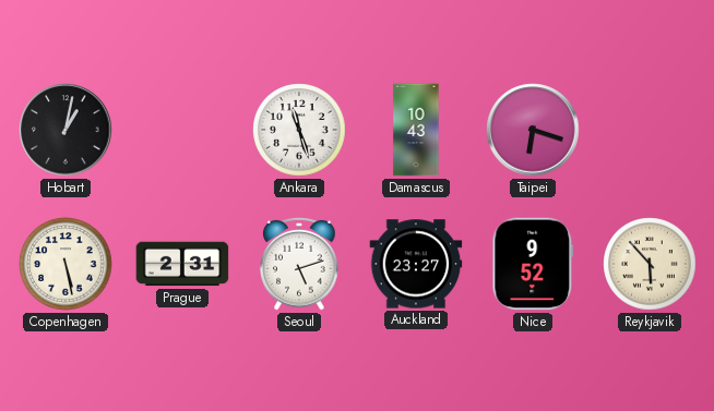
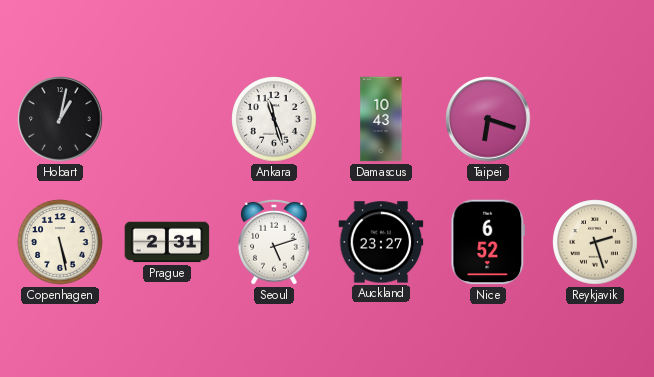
Nice: 9:52 -> 6:52 (488, 242)
Reykjavik: 5:53 -> 2:27 (595, 242)
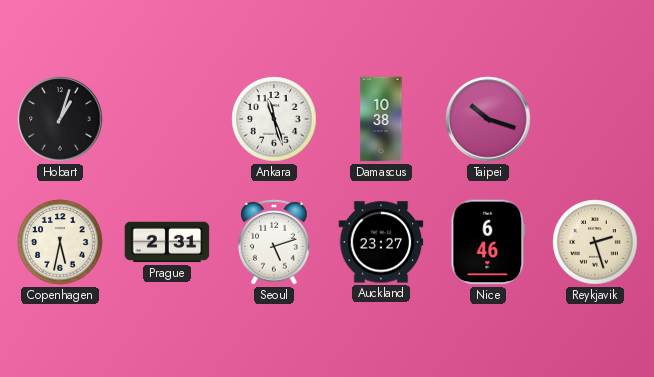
Hobart: 1:02 -> 1:03 (60, 119)
Damascus: 10:43 -> 10:38 (381, 119)
Taipei: 6:18 -> 10:18 (488, 119)
Copenhagen: 5:28 -> 5:32 (60, 242)
Nice: 6:52 -> 6:46 (488, 242)
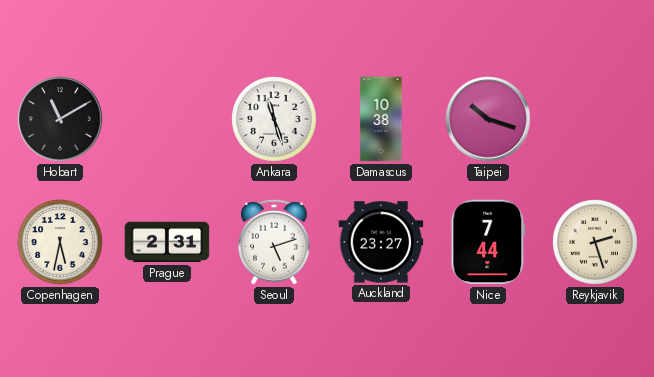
Hobart: 1:03 -> 11:10 (60, 119)
Nice: 6:46 -> 7:44 (488, 242)
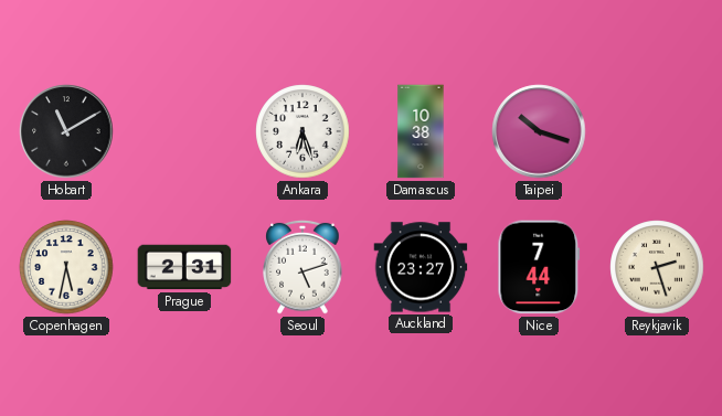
Ankara: 11:27 -> 6:27 (302, 131)
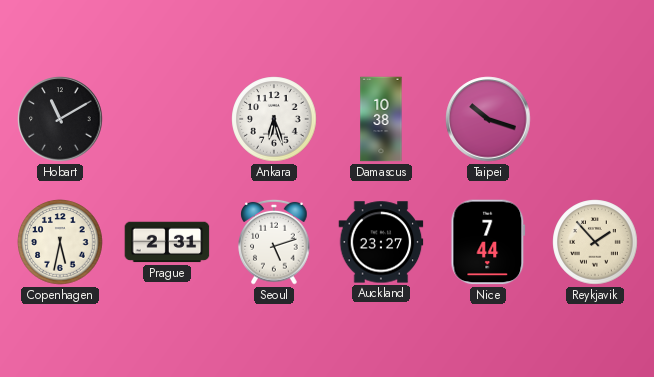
Reykjavik: 2:27 -> 1:53 (595, 242)
